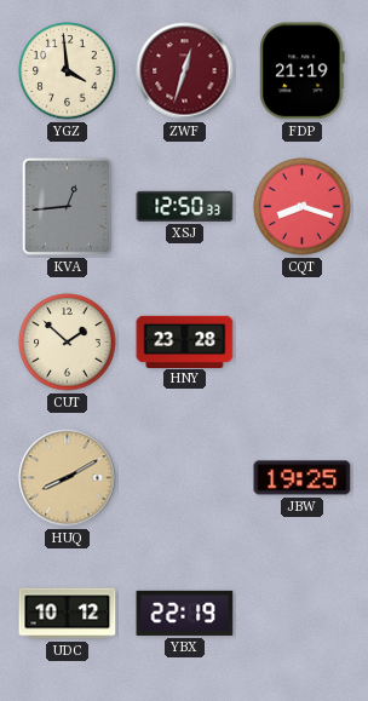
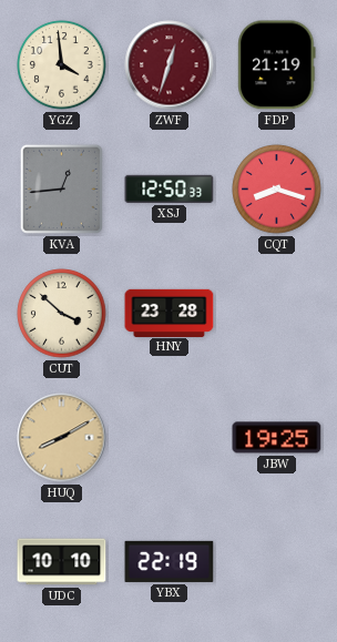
CUT: 1:52 -> 3:52 (62, 314)
UDC: 10:12 -> 10:10 (62, 562)
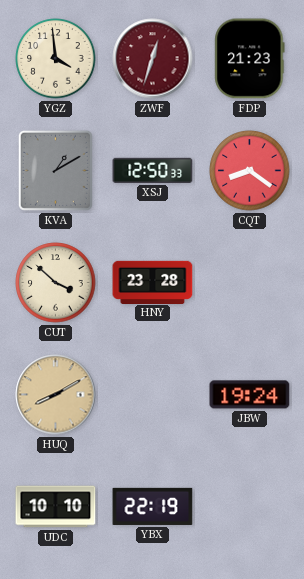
FDP: 21:19 -> 21:23 (250, 59)
KVA: 12:44 -> 1:10 (55, 170)
CQT: 8:18 -> 8:21 (250, 171)
JBW: 19:25 -> 19:24 (250, 395)
